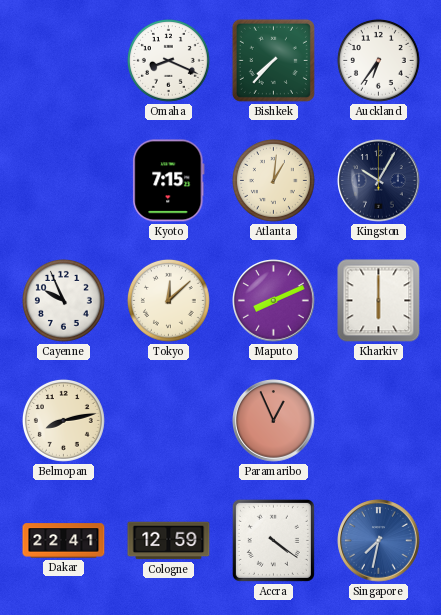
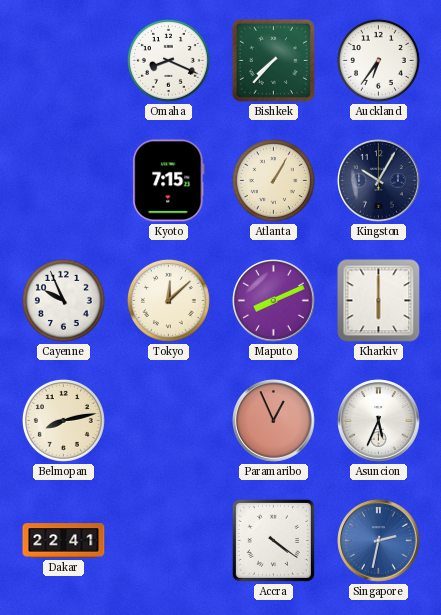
Atlanta: 1:01 -> 1:05 (273, 180)
Asuncion: none -> 5:34 (379, 421)
Cologne: 12:59 -> none (169, 541)
Singapore: 7:32 -> 2:32 (379, 541)
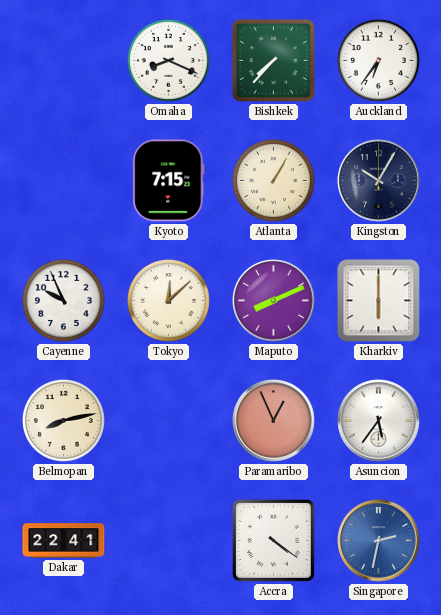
Asuncion: 5:34 -> 5:36 (379, 421)
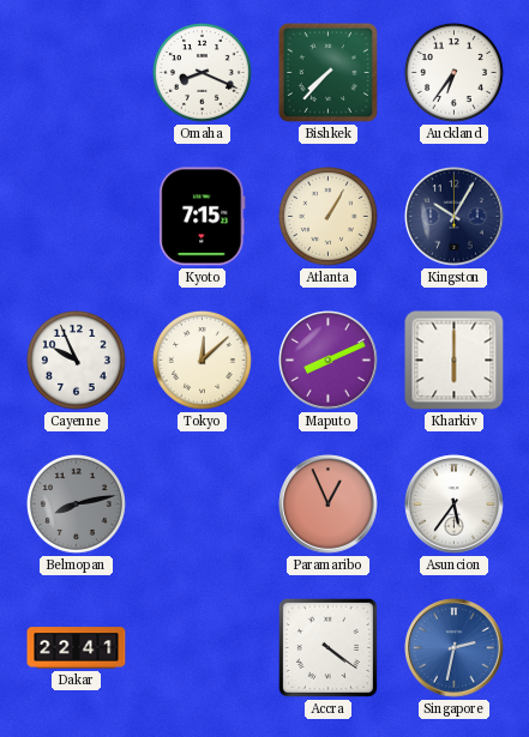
Belmopan dial: cream -> grey (76, 503)
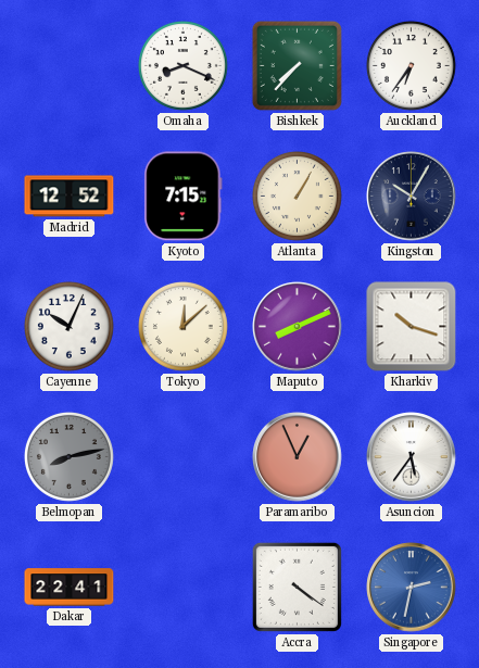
Madrid: none -> 12:52 (70, 197)
Cayenne: 9:56 -> 10:04 (68, 326)
Kharkiv: 6:00 -> 10:18 (412, 327)
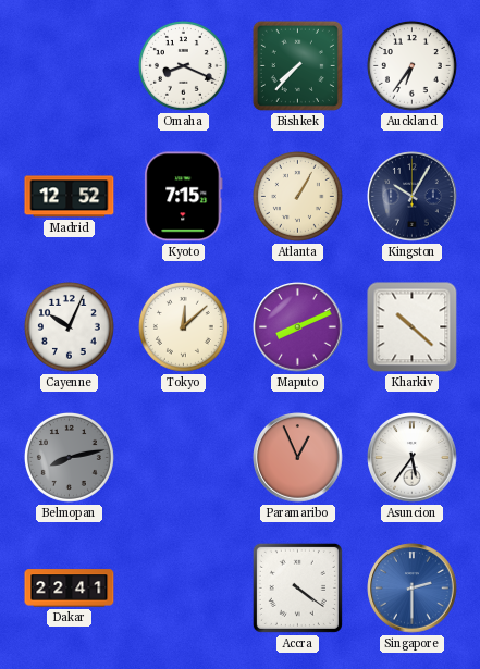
Kharkiv: 10:18 -> 10:22 (413, 327)
Singapore: 2:32 -> 2:30 (413, 589)
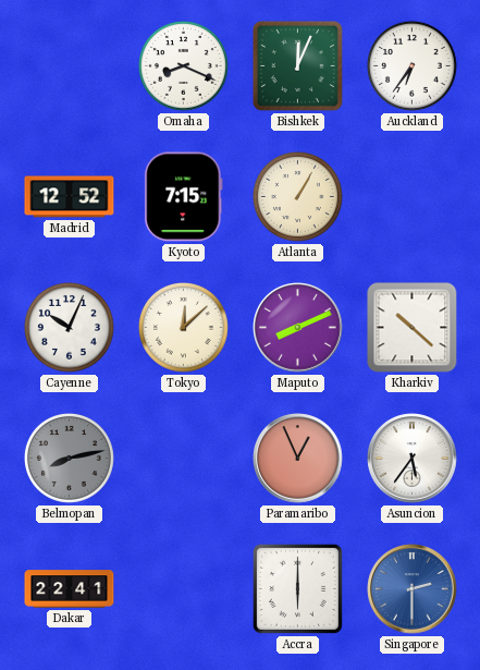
Bishkek: 7:37 -> 12:04 (297, 65)
Kingston: 10:05 -> none (413, 197)
Accra: 4:21 -> 6:00 (297, 588)
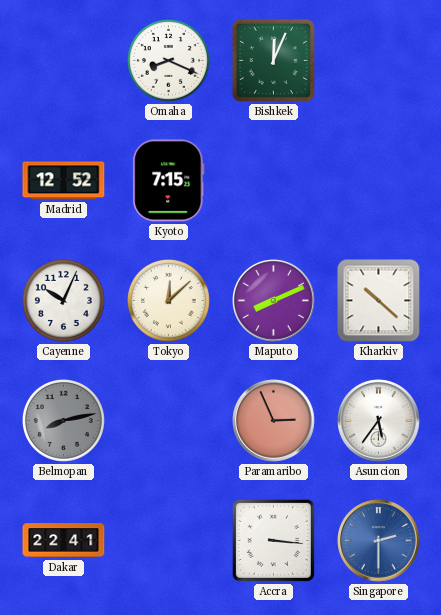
Auckland: 6:36 -> none (411, 65)
Atlanta: 1:05 -> none (297, 196)
Paramaribo: 12:56 -> 2:56 (274, 421)
Accra: 6:00 -> 3:16 (273, 540)
